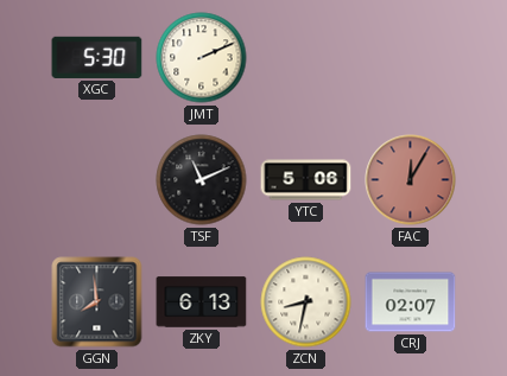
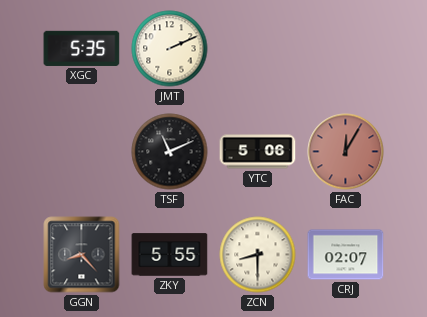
XGC: 5:30 -> 5:35 (82, 48)
GGN: 7:59 -> 8:23 (82, 255)
ZKY: 6:13 -> 5:55 (170, 255)
ZCN: 8:32 -> 8:30 (258, 255)
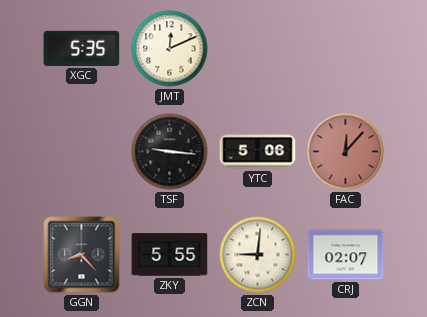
JMT: 2:11 -> 12:11 (170, 49)
TSF: 11:11 -> 9:16 (170, 152)
FAC: 12:05 -> 12:07 (346, 152)
ZCN: 8:30 -> 9:01 (258, 255)
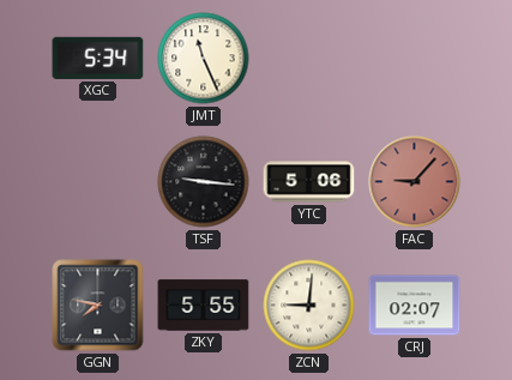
XGC: 5:35 -> 5:34 (98, 58)
JMT: 12:11 -> 11:26 (204, 59)
FAC: 12:07 -> 9:07 (415, 182)
GGN: 8:23 -> 7:47 (98, 306)
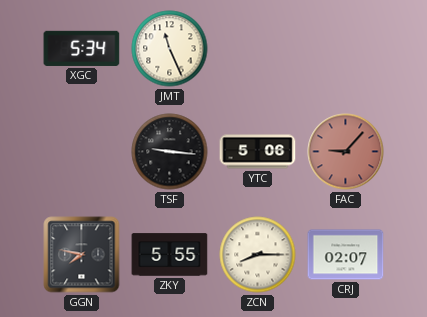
ZCN: 9:01 -> 8:15 (258, 255)
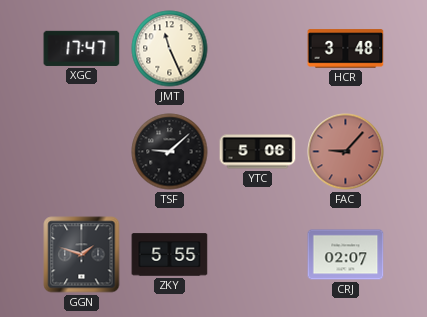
XGC: 5:34 -> 17:47 (82, 48)
HCR: none -> 3:48 (346, 49)
TSF: 9:16 -> 9:08 (170, 152)
GGN: 7:47 -> 1:48 (82, 255)
ZCN: 8:15 -> none (258, 255)
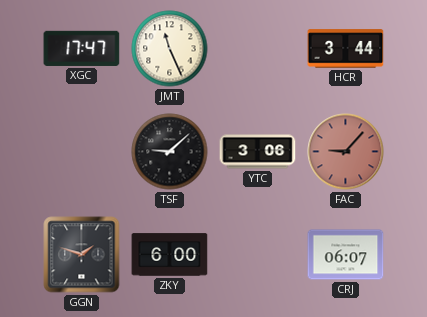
HCR: 3:48 -> 3:44 (346, 49)
YTC: 5:06 -> 3:06 (258, 152)
ZKY: 5:55 -> 6:00 (170, 255)
CRJ: 02:07 -> 06:07 (346, 255)
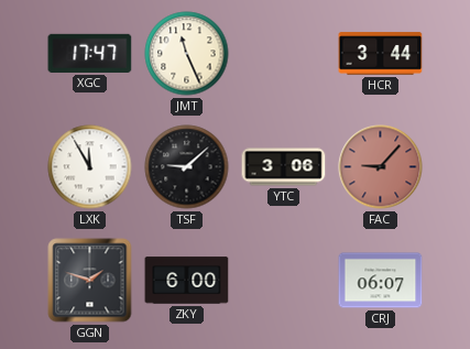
LXK: none -> 11:55 (90, 167)
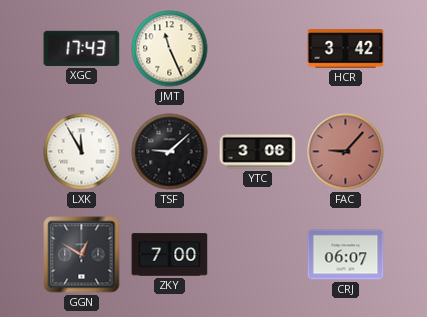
XGC: 17:47 -> 17:43 (82, 48)
HCR: 3:44 -> 3:42 (346, 49)
GGN: 1:48 -> 12:50 (82, 255)
ZKY: 6:00 -> 7:00 (170, 255)
